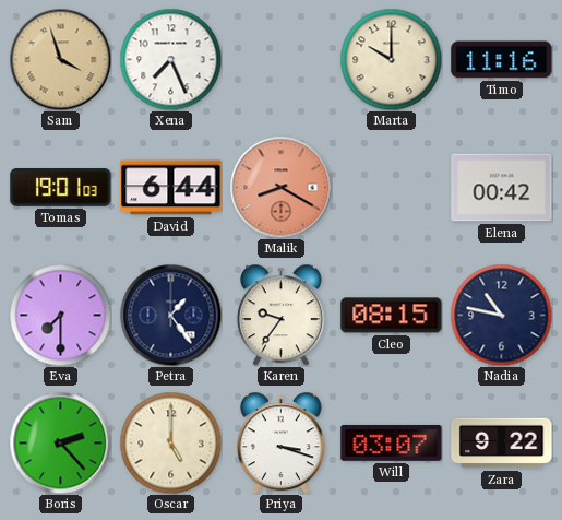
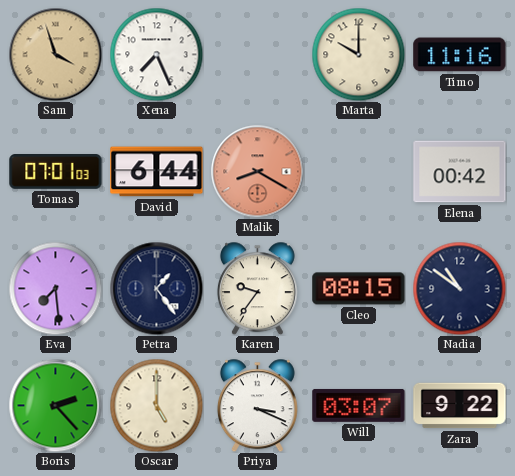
Tomas: 19:01 -> 07:01 (56, 172)
Eva: 7:30 -> 7:29 (55, 288)
Nadia: 10:47 -> 10:51 (459, 288)
Priya: 3:18 -> 3:19 (257, 405)
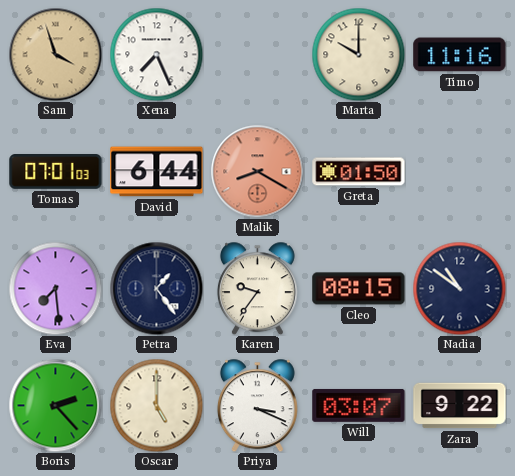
Greta: none -> 01:50 (359, 172)
Elena: 00:42 -> none (460, 172)
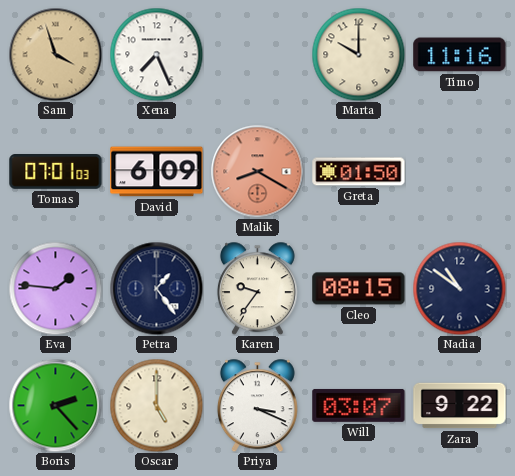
David: 6:44 -> 6:09 (157, 172)
Eva: 7:29 -> 1:46 (55, 288)
